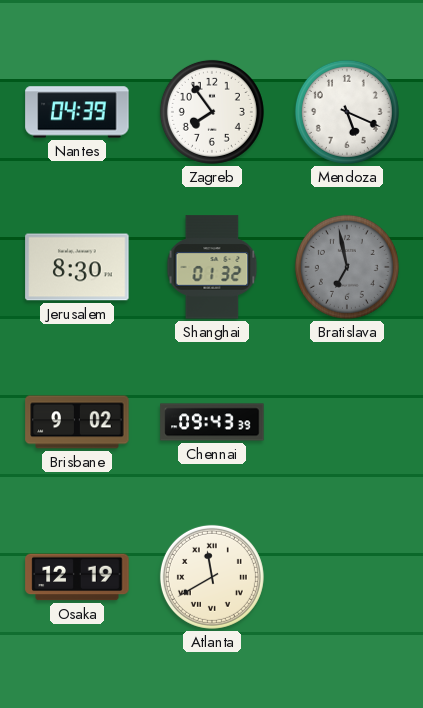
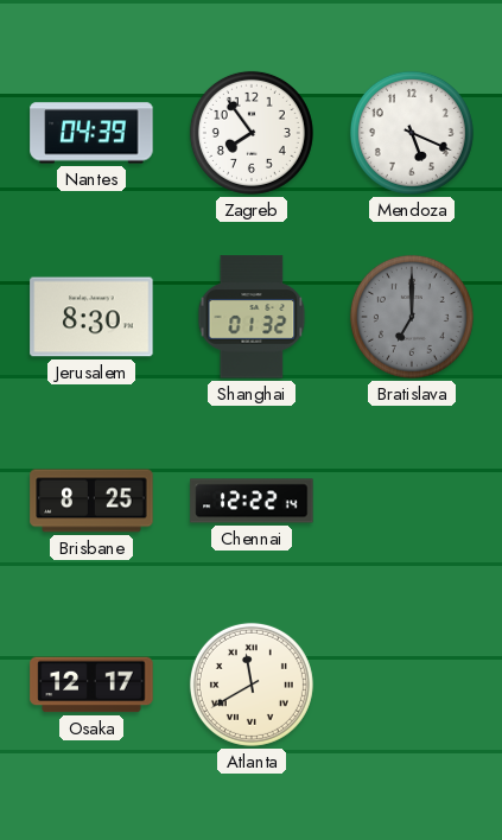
Bratislava: 6:58 -> 7:00 (412, 317)
Brisbane: 9:02 -> 8:25 (91, 501)
Chennai: 09:43 -> 12:22 (252, 501)
Osaka: 12:19 -> 12:17 (91, 685)
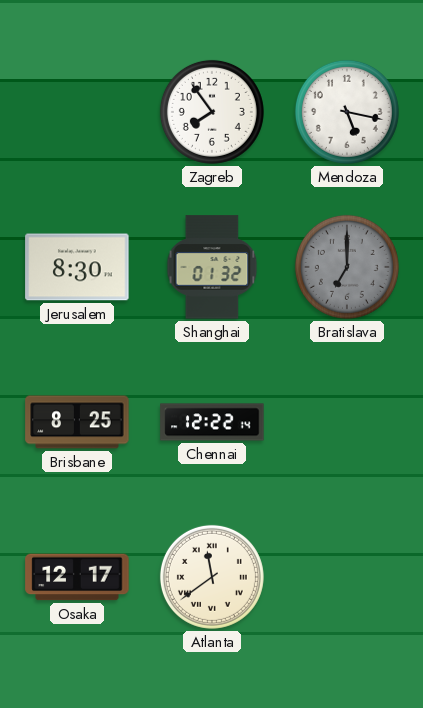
Nantes: 04:39 -> none (91, 133)
Mendoza: 5:19 -> 5:17 (347, 112)
Atlanta: 11:40 -> 11:39 (212, 577)
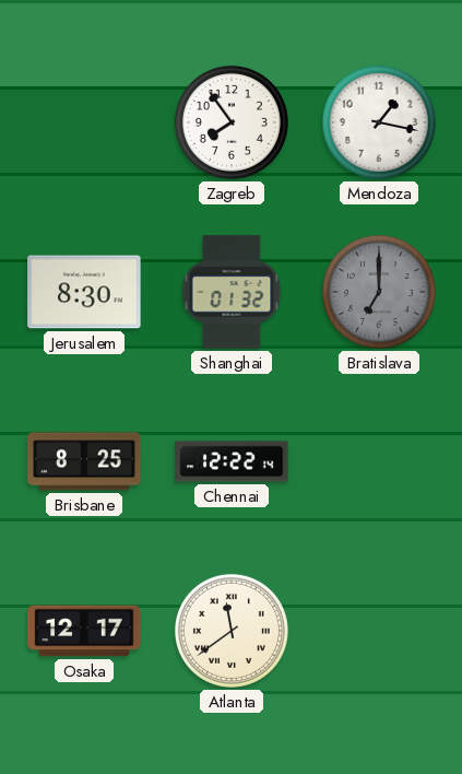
Mendoza: 5:17 -> 1:17 (379, 122)
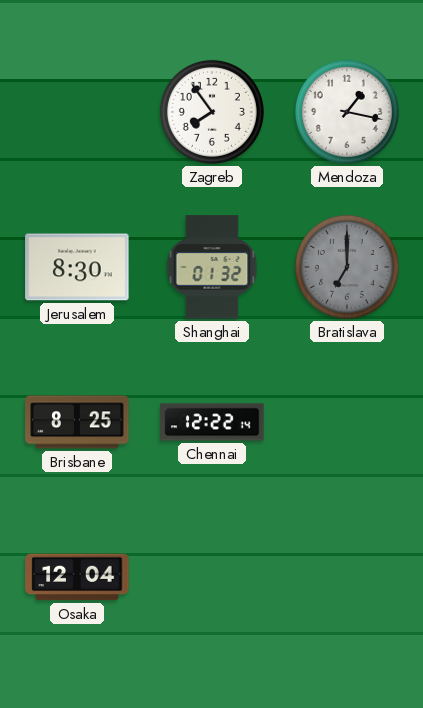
Osaka: 12:17 -> 12:04 (77, 577)
Atlanta: 11:39 -> none (232, 631)
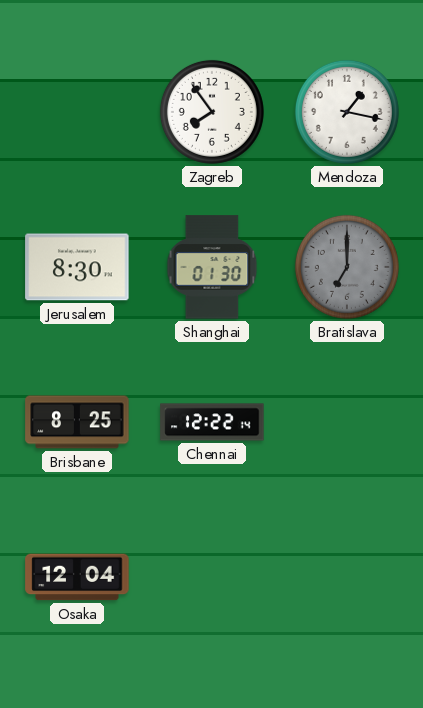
Shanghai: 01:32 -> 01:30 (212, 267)
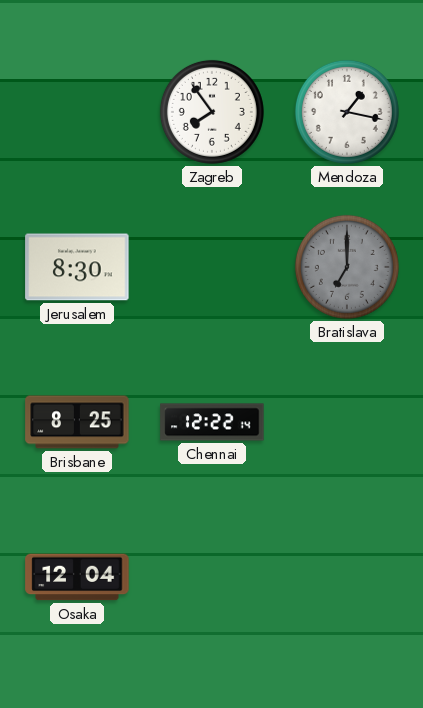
Shanghai: 01:30 -> none (212, 267)
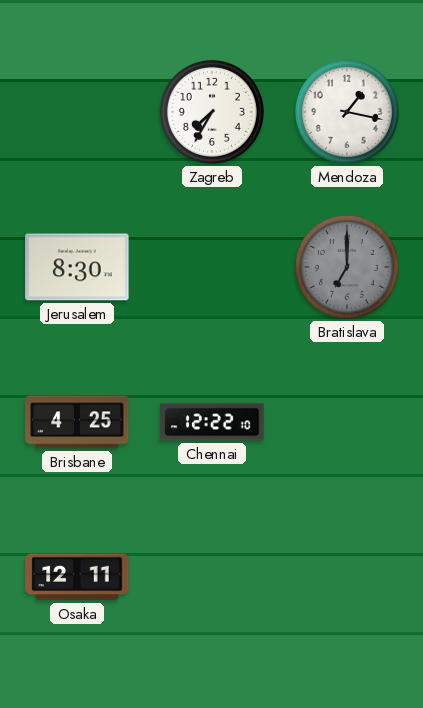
Zagreb: 7:54 -> 7:35 (212, 112)
Brisbane: 8:25 -> 4:25 (77, 422)
Chennai: 12:22:14 -> 12:22:10 (212, 422)
Osaka: 12:04 -> 12:11 (77, 577)
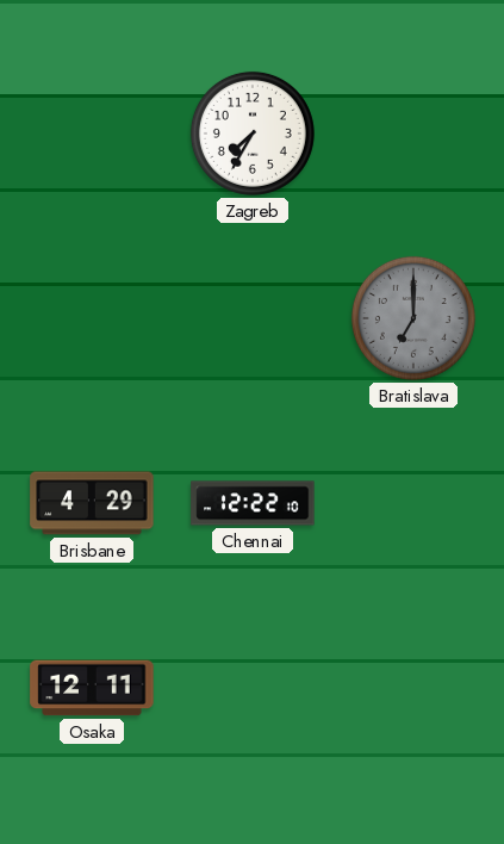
Mendoza: 1:17 -> none (347, 112)
Jerusalem: 8:30 -> none (77, 267)
Brisbane: 4:25 -> 4:29 (92, 503)
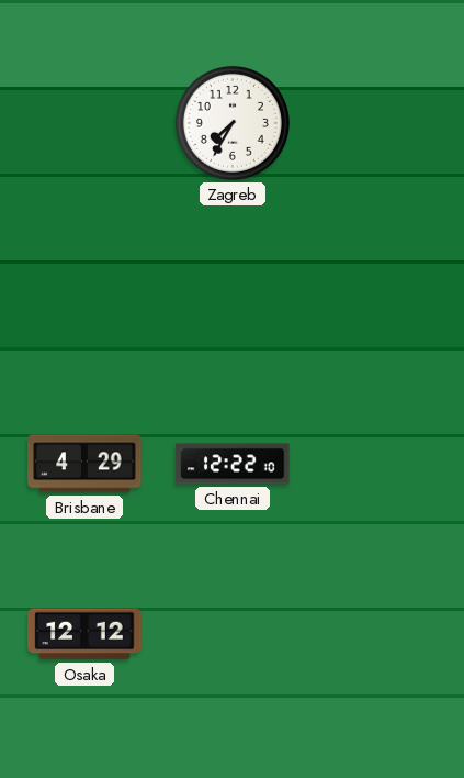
Bratislava: 7:00 -> none (413, 318)
Osaka: 12:11 -> 12:12 (84, 634)
